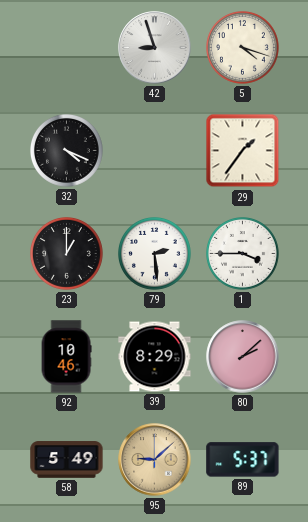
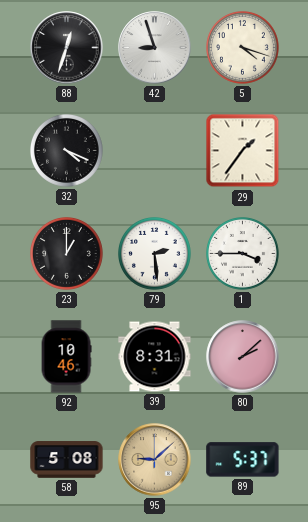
88: none -> 12:33 (67, 48)
39: 8:29 -> 8:31 (155, 357)
58: 5:49 -> 5:08 (67, 460)
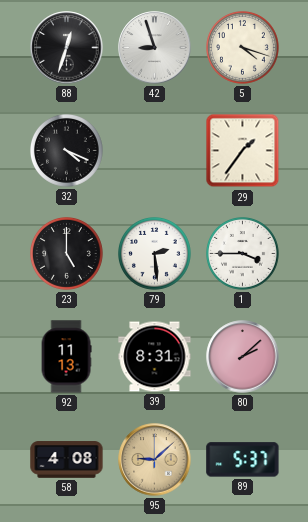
23: 1:00 -> 5:00 (67, 254)
92: 10:46 -> 11:13 (66, 357)
58: 5:08 -> 4:08 (67, 460)
